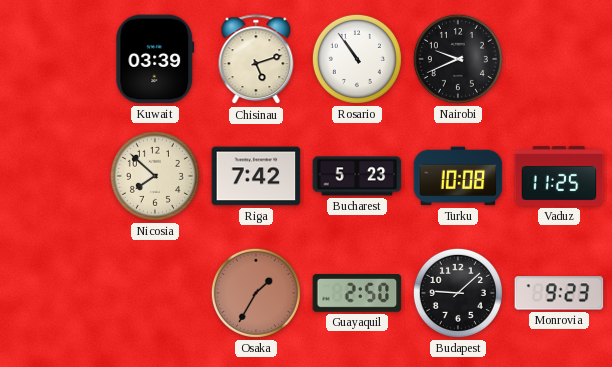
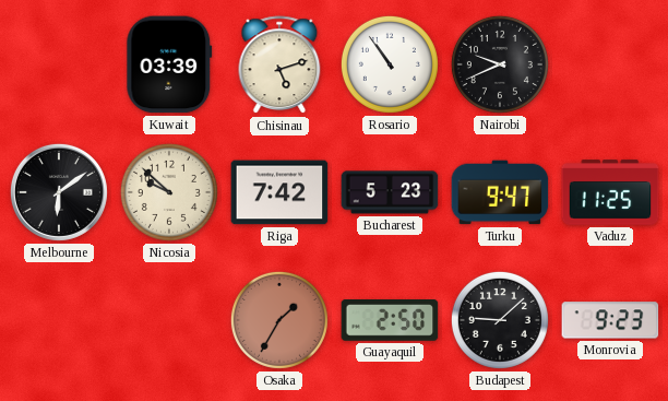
Melbourne: none -> 6:09 (59, 192)
Nicosia: 7:52 -> 9:52 (169, 192)
Turku: 10:08 -> 9:47 (500, 192)
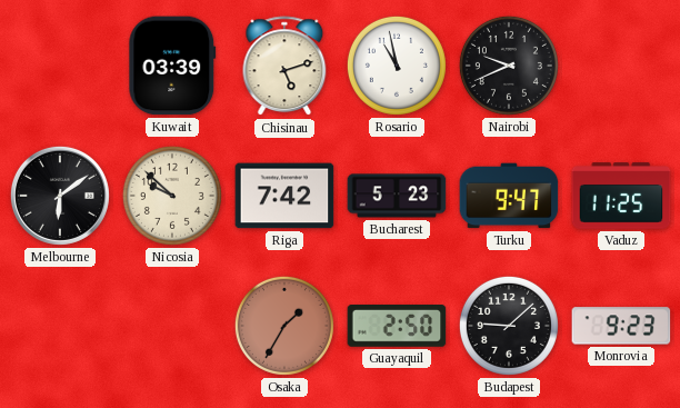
Rosario: 10:54 -> 10:58 (397, 66)
